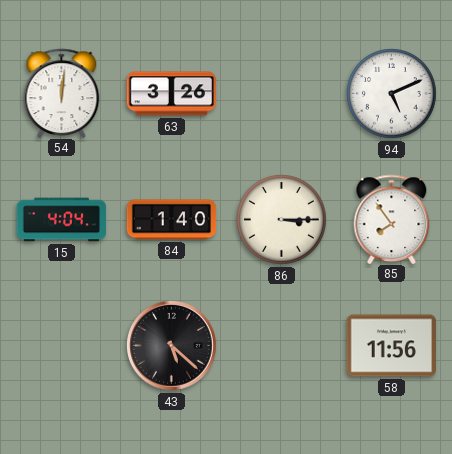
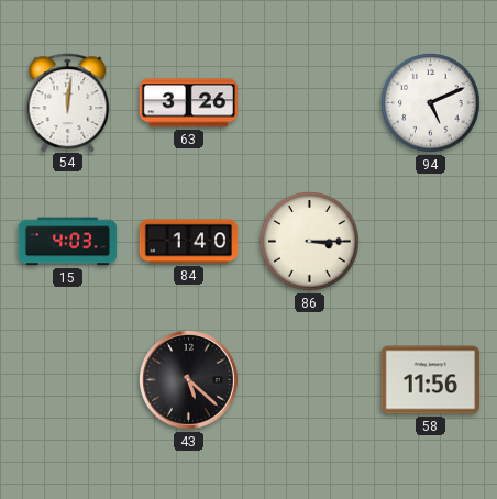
15: 4:04 -> 4:03 (68, 242)
85: 7:54 -> none (392, 219)
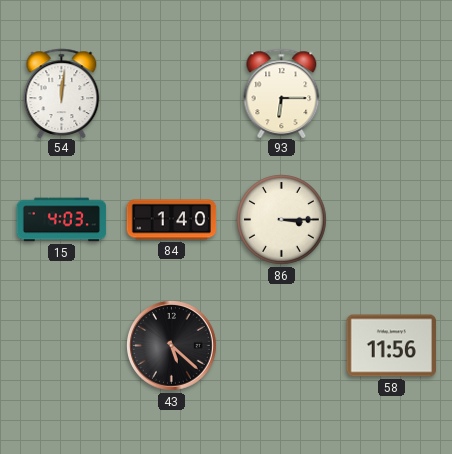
63: 3:26 -> none (188, 103)
93: none -> 6:15 (282, 93)
94: 5:11 -> none (431, 103)
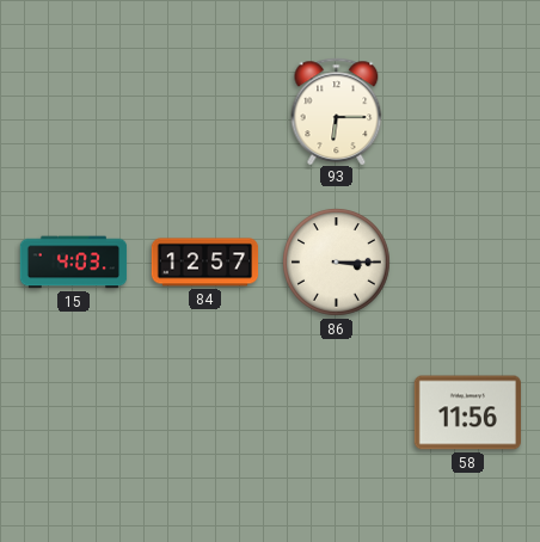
54: 12:01 -> none (62, 93)
84: 1:40 -> 12:57 (205, 263)
43: 5:22 -> none (172, 346)
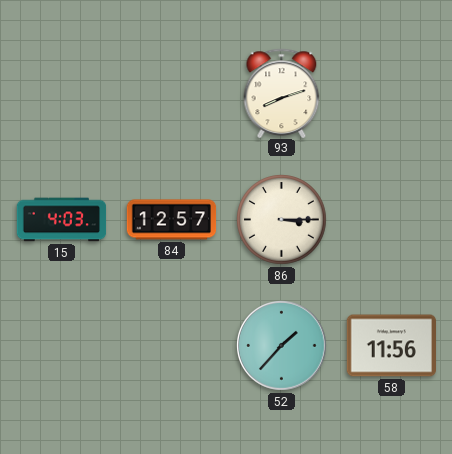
93: 6:15 -> 8:12 (282, 93)
52: none -> 1:37 (282, 346)
